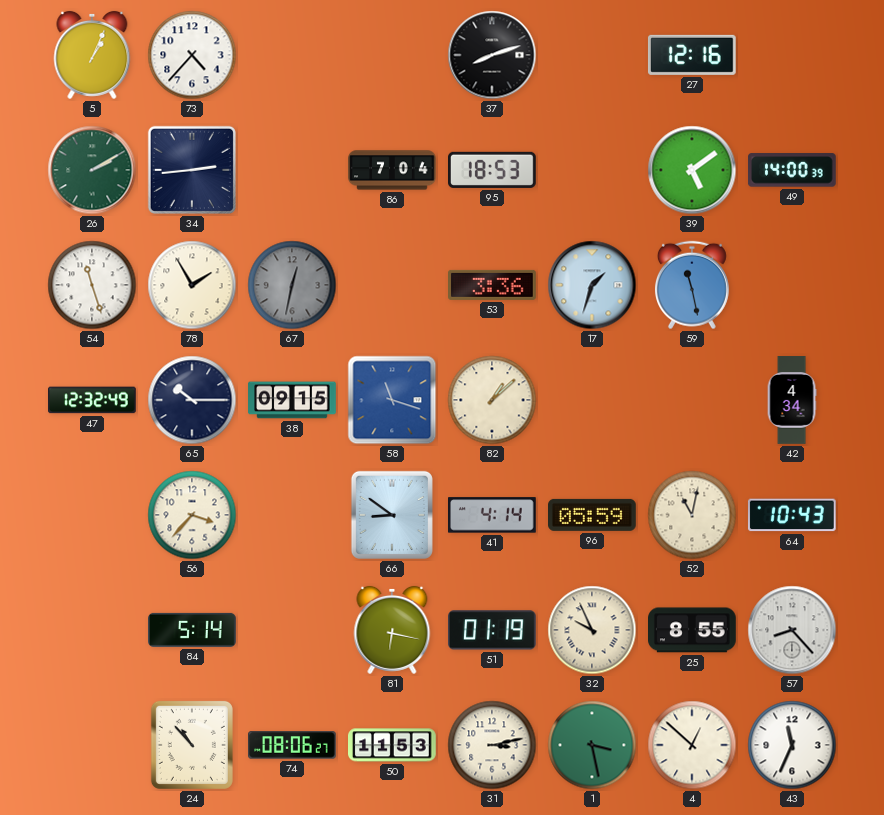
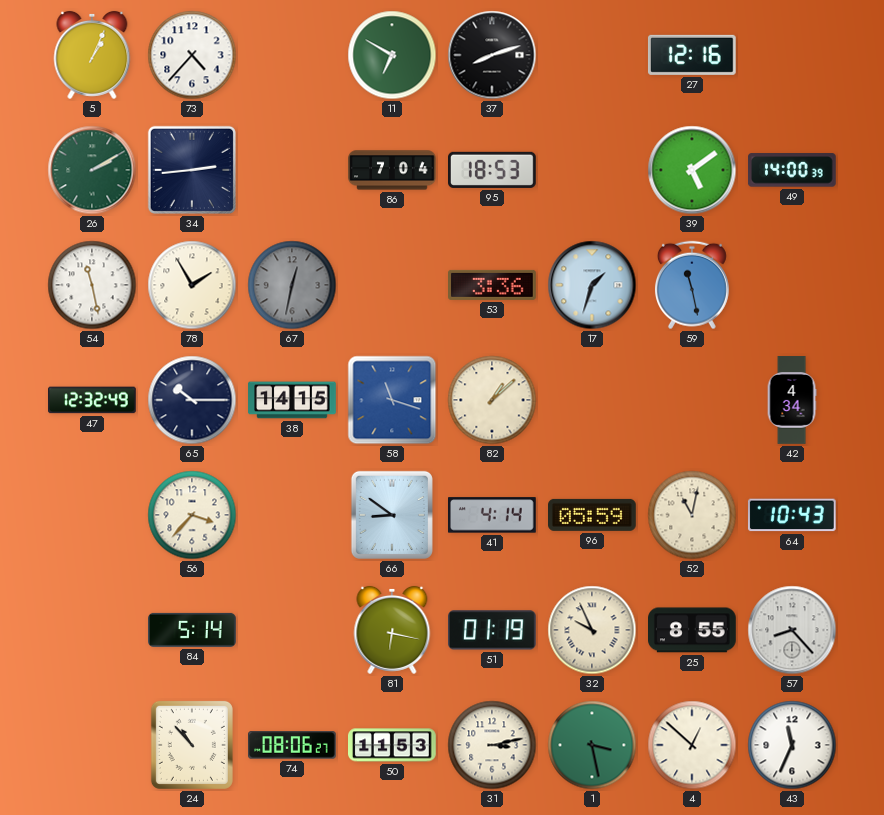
11: none -> 6:50 (392, 55)
54: 11:27 -> 11:28 (92, 285)
38: 09:15 -> 14:15 (292, 400)
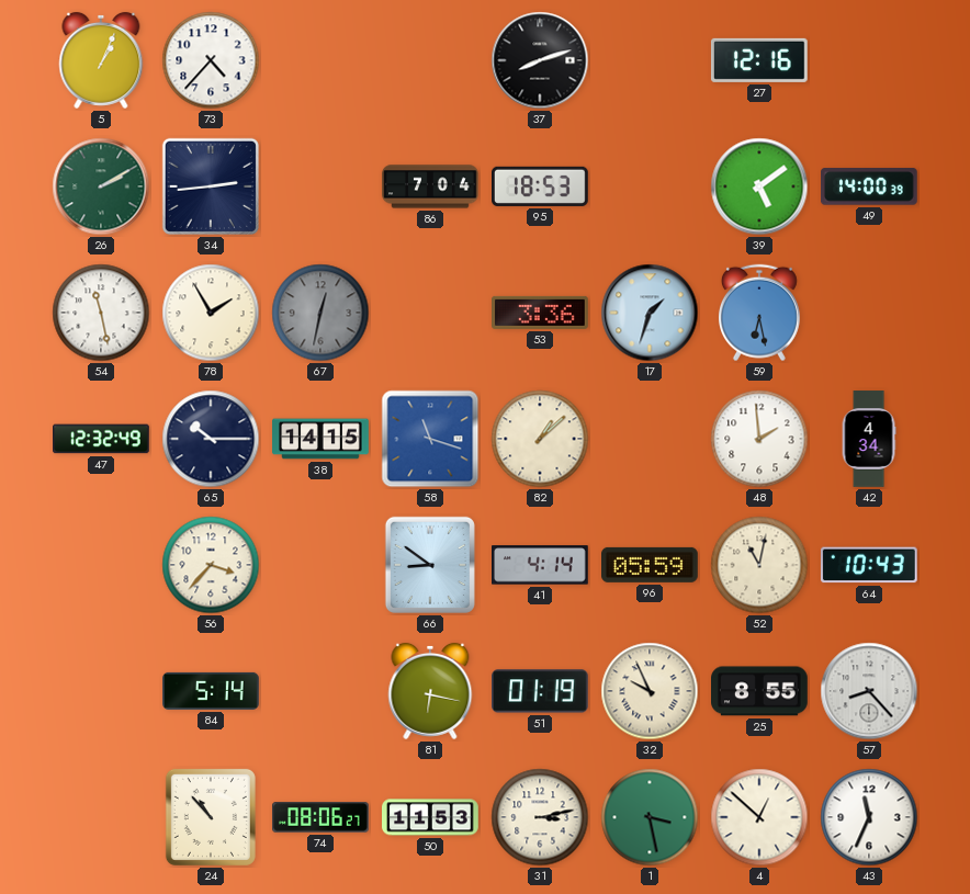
11: 6:50 -> none (392, 55)
59: 11:28 -> 6:28 (759, 313)
48: none -> 1:59 (759, 439)
